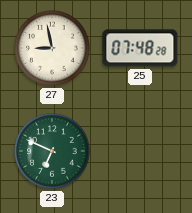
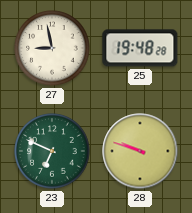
25: 07:48 -> 19:48 (140, 48)
28: none -> 9:48 (140, 151)
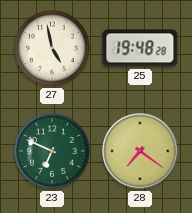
27: 8:58 -> 4:58 (52, 48)
28: 9:48 -> 7:21 (140, 151)
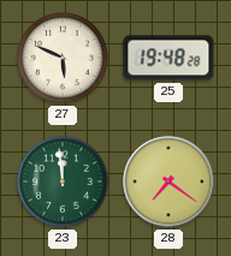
27: 4:58 -> 5:49 (63, 58)
23: 6:49 -> 11:59 (63, 181)
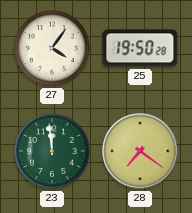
27: 5:49 -> 4:06 (52, 48)
25: 19:48 -> 19:50 (140, 48)
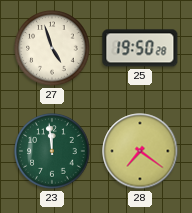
27: 4:06 -> 4:57 (52, 48)
